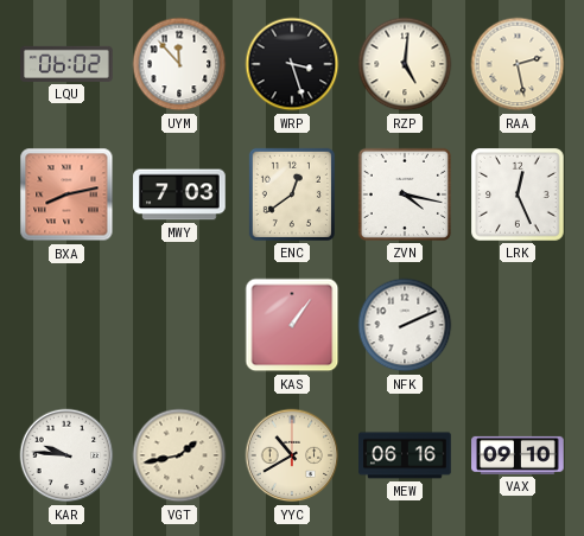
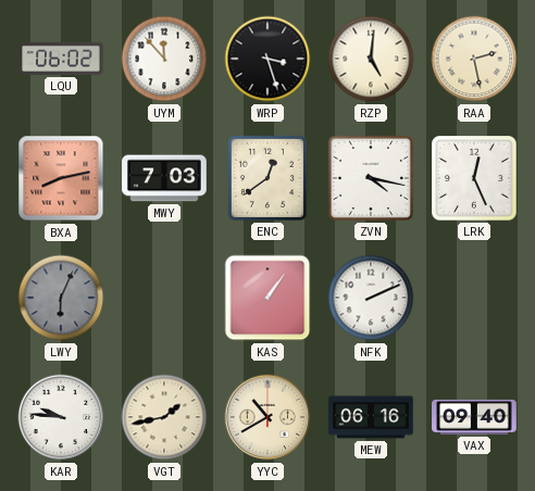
LWY: none -> 6:04 (61, 298)
VAX: 09:10 -> 09:40 (474, 417)
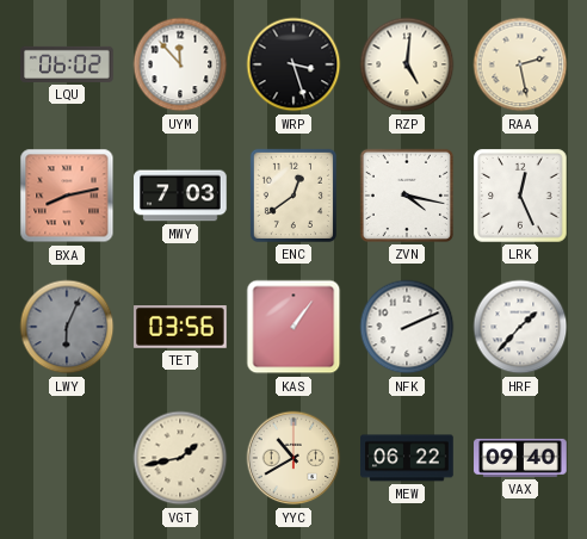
TET: none -> 03:56 (180, 328)
HRF: none -> 1:37 (520, 327)
KAR: 9:46 -> none (61, 417)
MEW: 06:16 -> 06:22 (407, 458)
